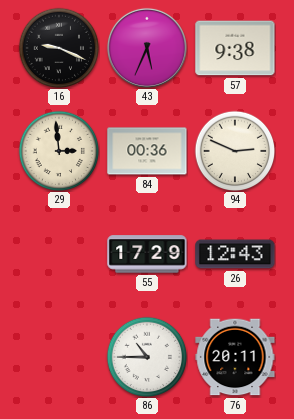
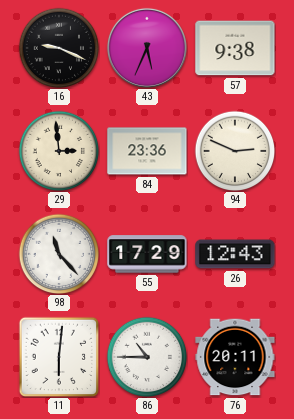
84: 00:36 -> 23:36 (147, 151)
98: none -> 11:23 (59, 254)
11: none -> 6:01 (59, 357)
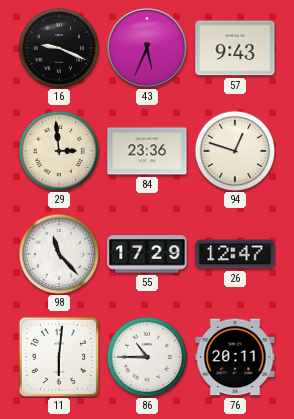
57: 9:38 -> 9:43 (235, 48)
94: 2:49 -> 12:48 (235, 151)
26: 12:43 -> 12:47 (235, 254)
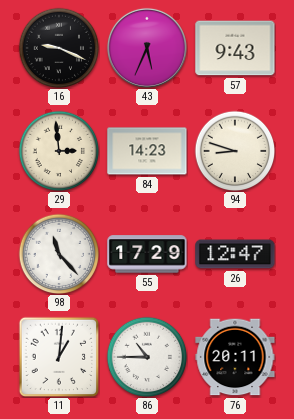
84: 23:36 -> 14:23 (147, 151)
94: 12:48 -> 8:48 (235, 151)
11: 6:01 -> 1:01 (59, 357)
